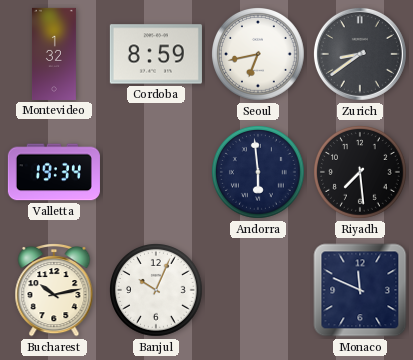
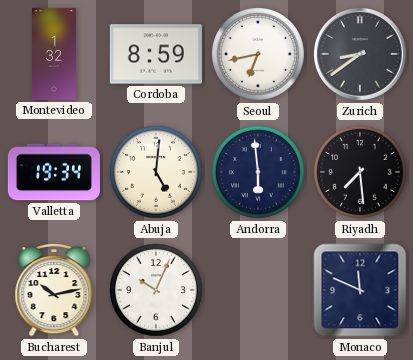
Abuja: none -> 5:01 (157, 173)
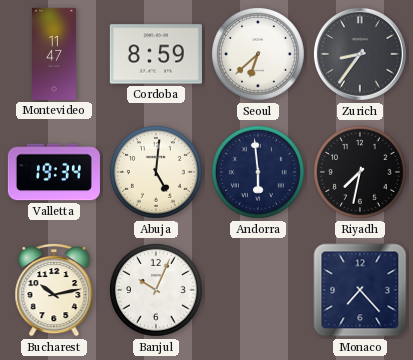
Montevideo: 1:32 -> 11:47 (54, 54)
Seoul: 6:43 -> 6:38 (259, 55)
Zurich: 8:39 -> 8:36 (360, 54)
Riyadh: 7:29 -> 7:32 (361, 173)
Monaco: 11:49 -> 7:23 (360, 290)
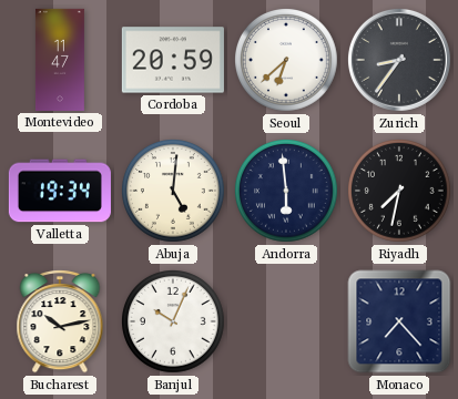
Cordoba: 8:59 -> 20:59 (173, 60)
